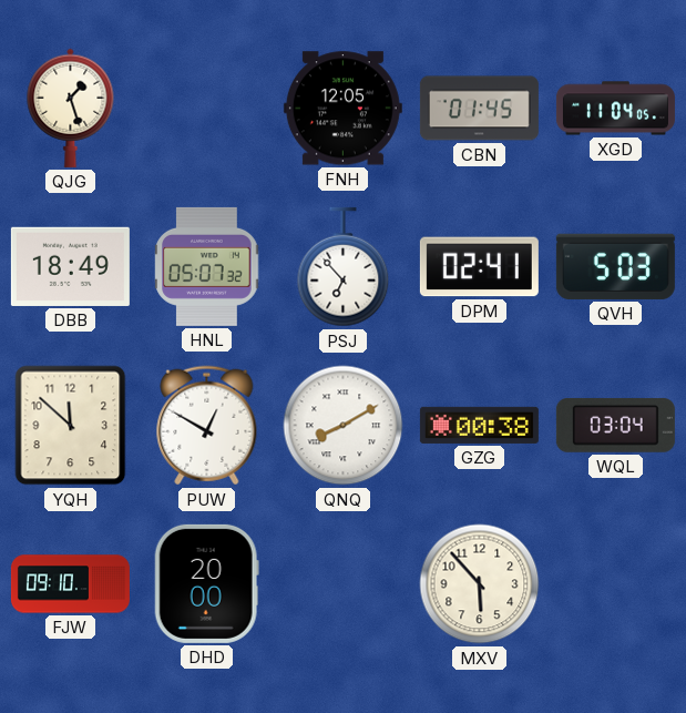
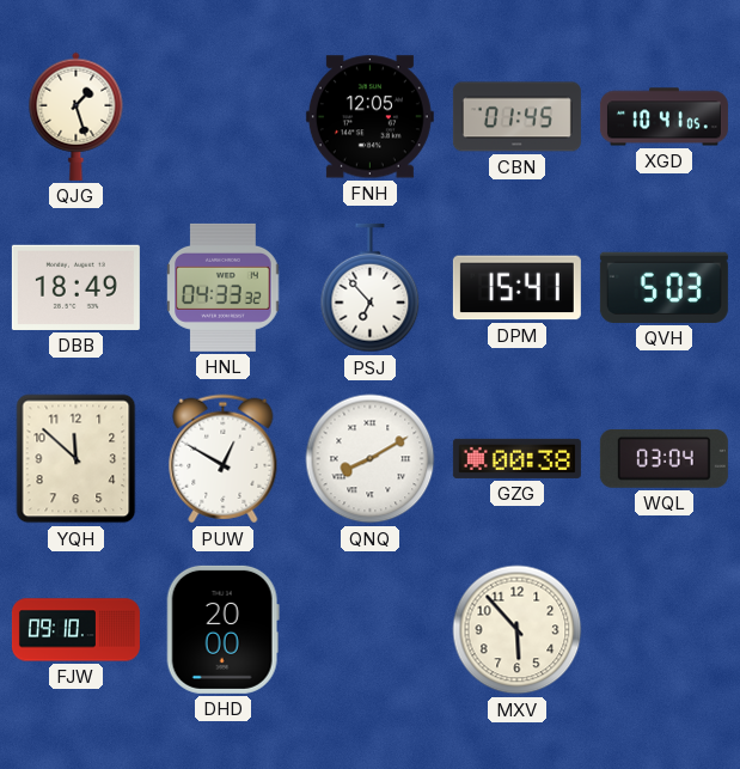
XGD: 11:04 -> 10:41 (663, 117)
HNL: 05:07 -> 04:33 (224, 287)
DPM: 02:41 -> 15:41 (516, 288)
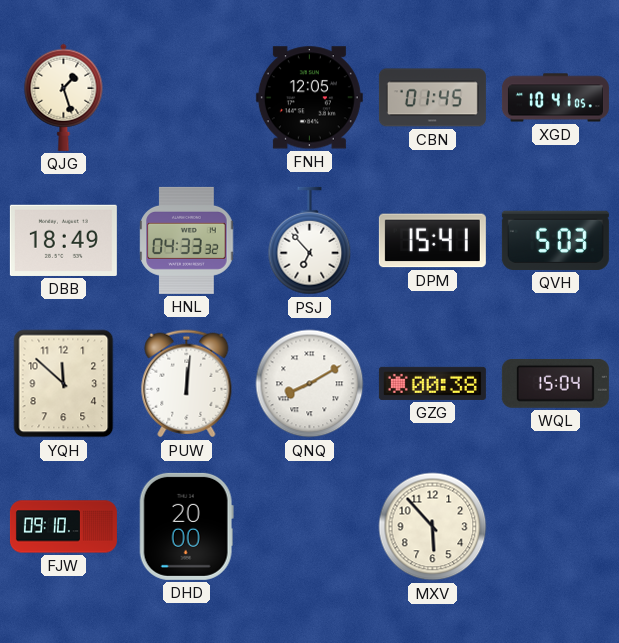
PUW: 12:50 -> 12:01 (187, 384)
WQL: 03:04 -> 15:04 (555, 383)
